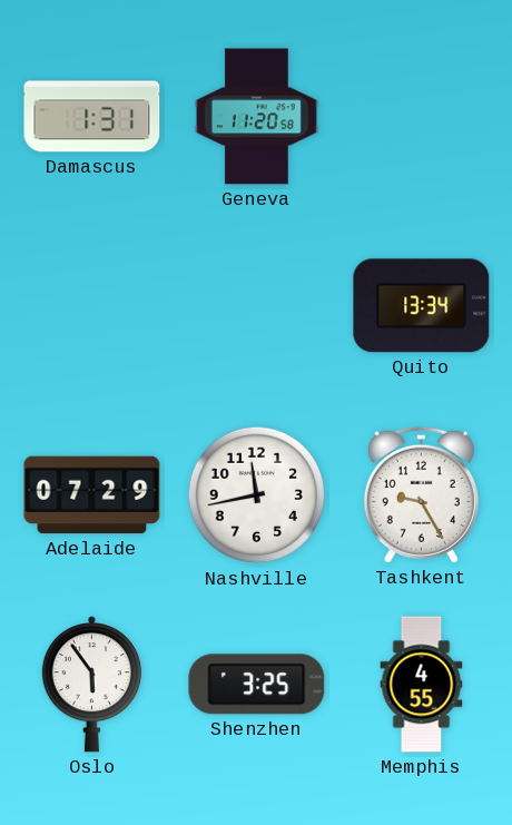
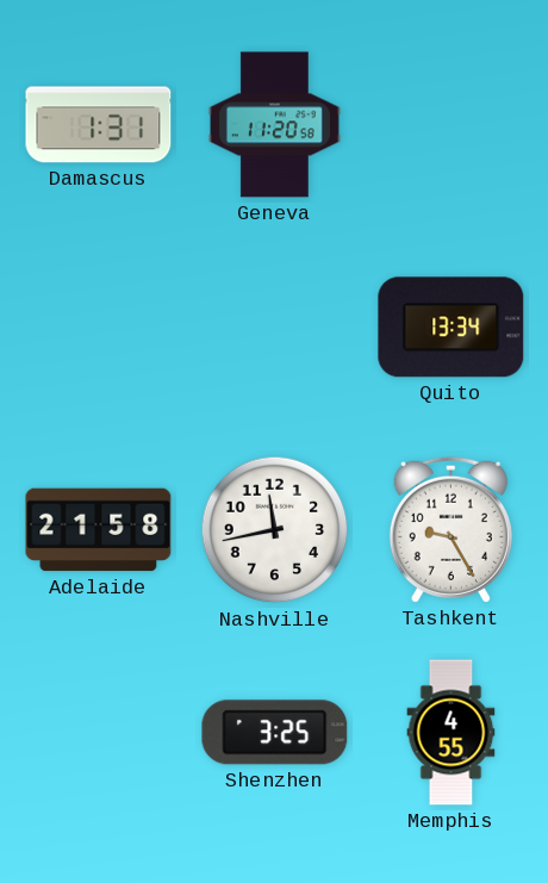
Adelaide: 07:29 -> 21:58 (99, 530)
Oslo: 5:54 -> none (91, 685)
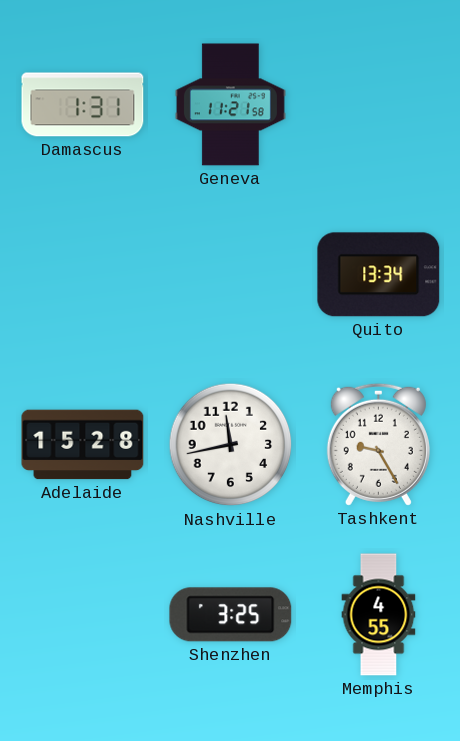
Geneva: 11:20 -> 11:21 (230, 105)
Adelaide: 21:58 -> 15:28 (83, 445)
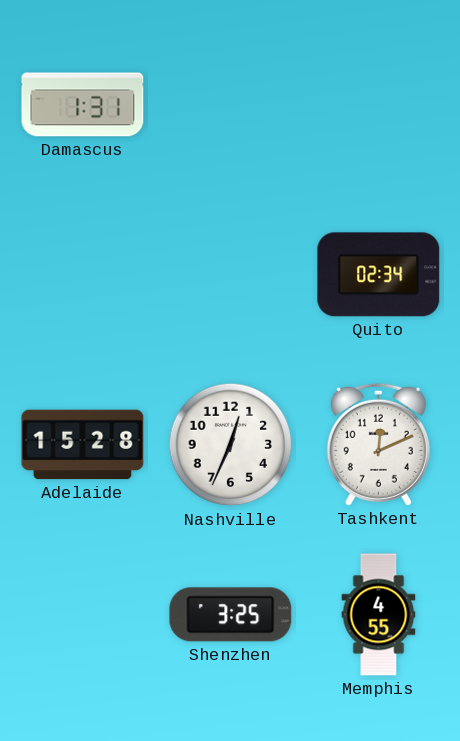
Geneva: 11:21 -> none (230, 105)
Quito: 13:34 -> 02:34 (379, 275)
Nashville: 11:43 -> 12:34 (231, 445)
Tashkent: 9:25 -> 12:11 (378, 444)
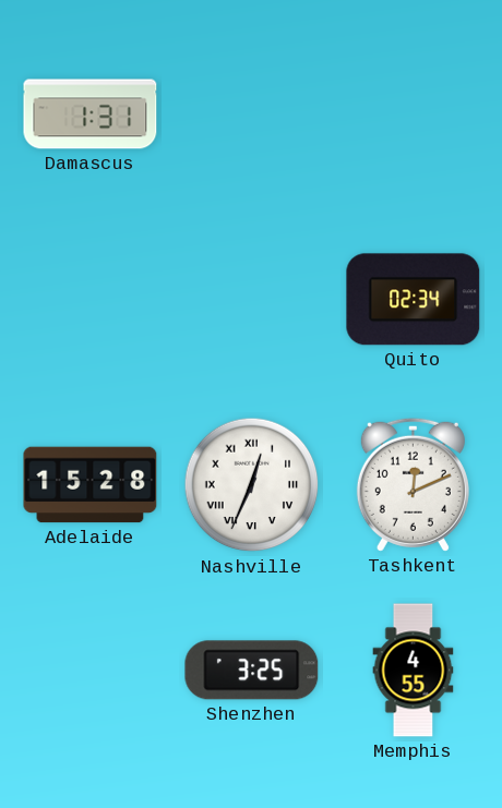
Nashville numerals: Arabic -> Roman (252, 485)
